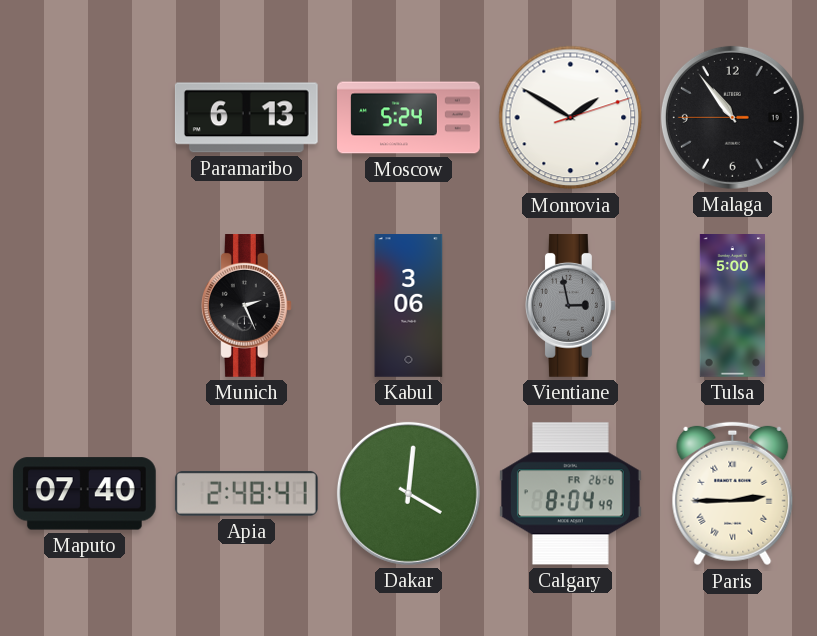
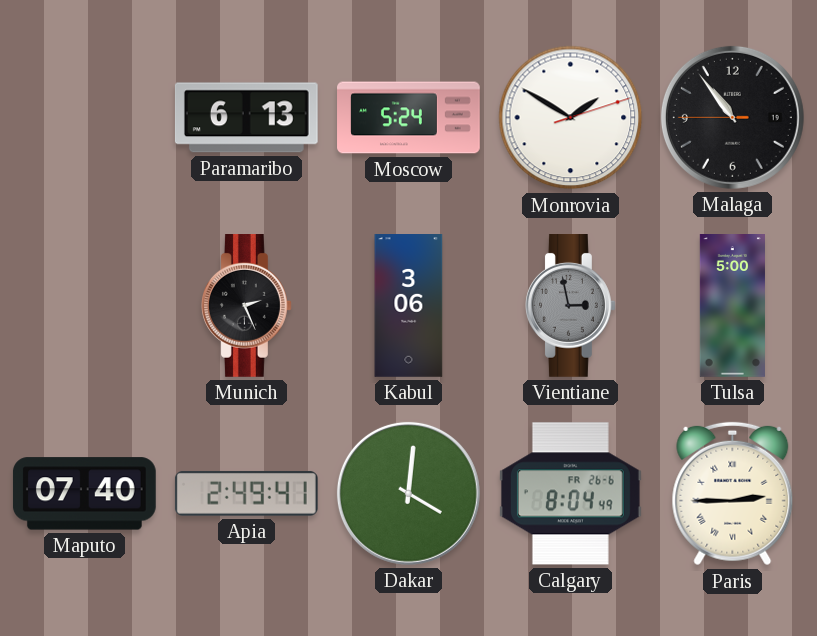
Apia: 2:48 -> 2:49 (246, 494)
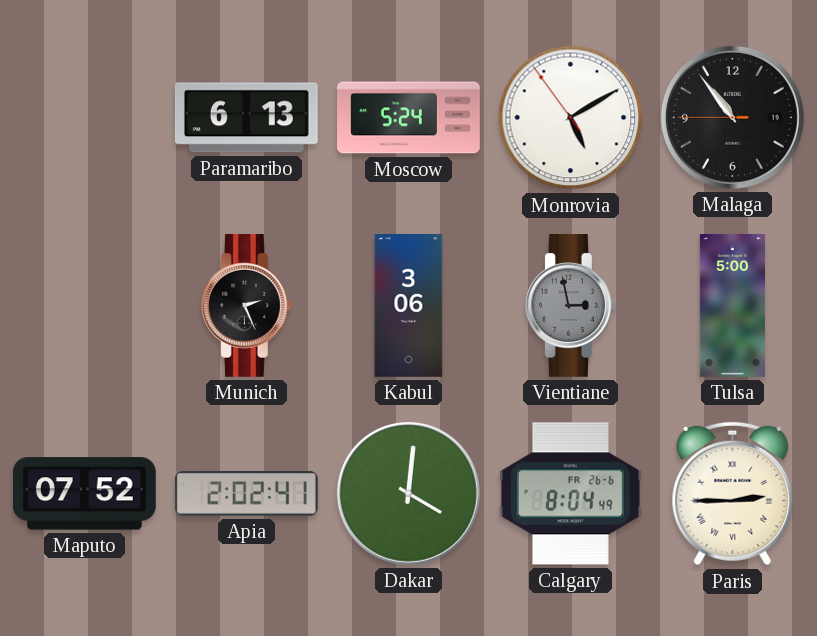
Monrovia: 1:50 -> 5:09 (571, 118)
Maputo: 07:40 -> 07:52 (84, 494)
Apia: 2:49 -> 2:02 (246, 494)
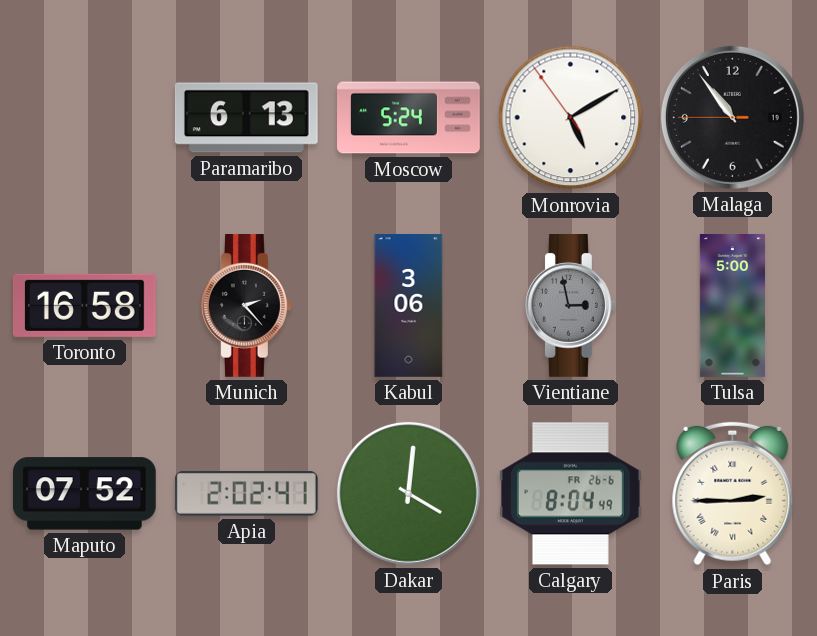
Toronto: none -> 16:58 (85, 305)
Munich: 2:26 -> 2:23 (247, 306)
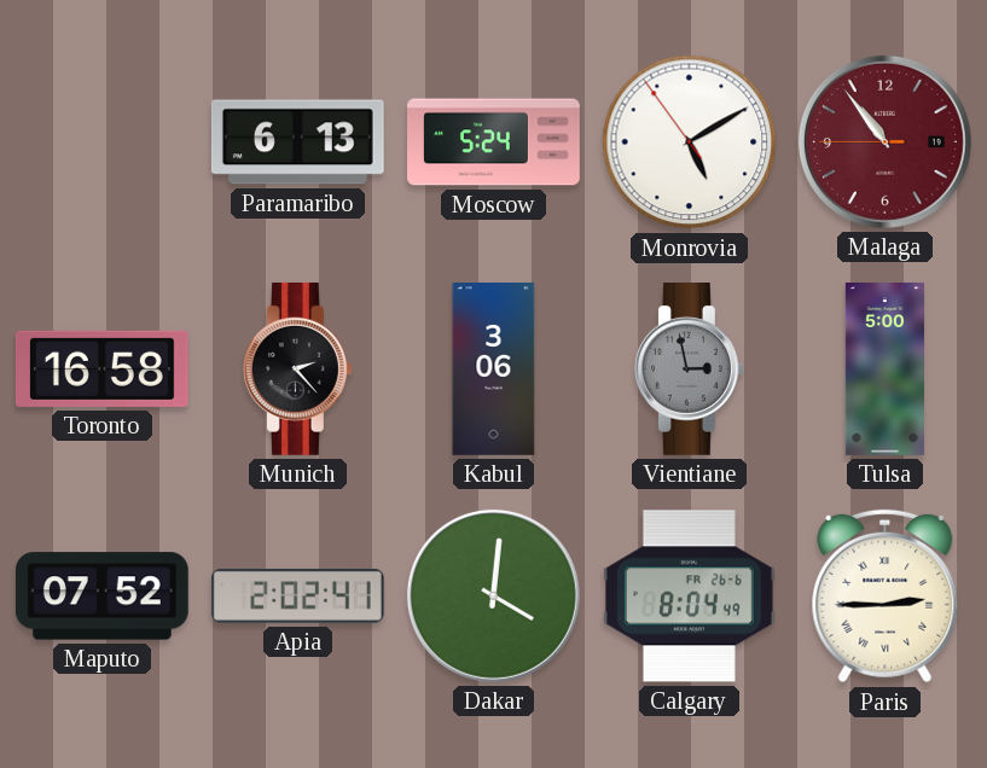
Malaga dial: black -> burgundy (884, 141)
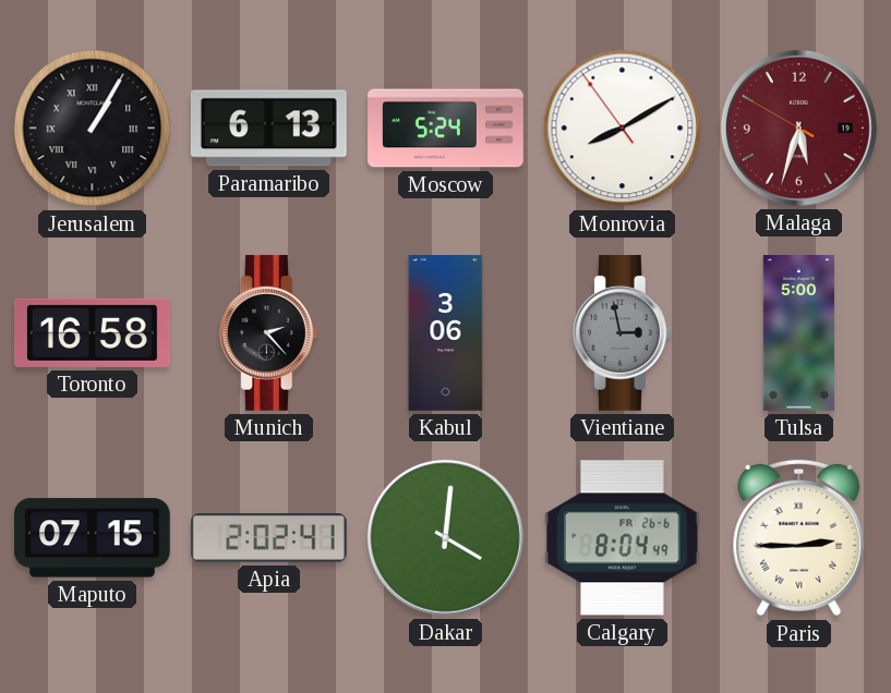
Jerusalem: none -> 1:05 (93, 129)
Monrovia: 5:09 -> 8:09 (623, 129)
Malaga: 10:53 -> 5:32 (798, 127)
Maputo: 07:52 -> 07:15 (92, 538)
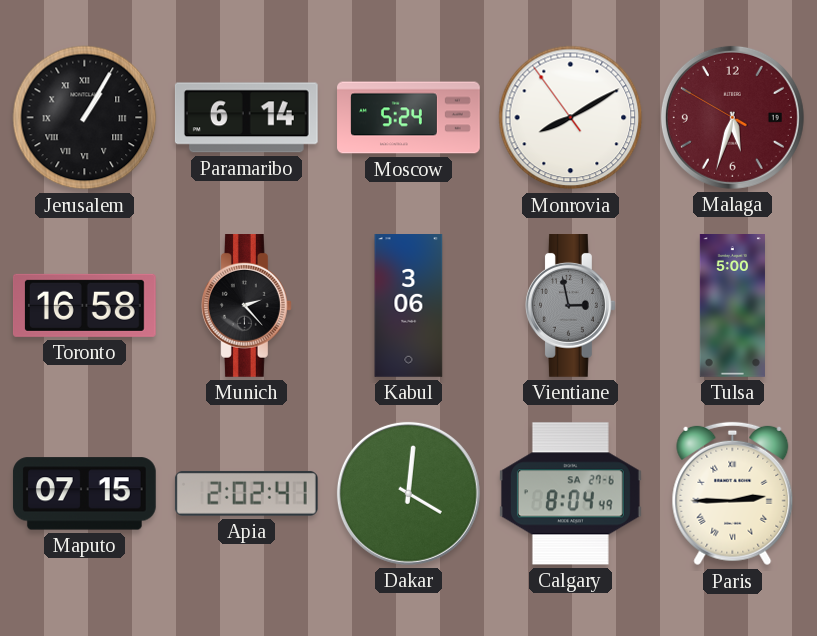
Paramaribo: 6:13 -> 6:14 (246, 118)
Calgary date: FR 26-6 -> SA 27-6 (570, 494)
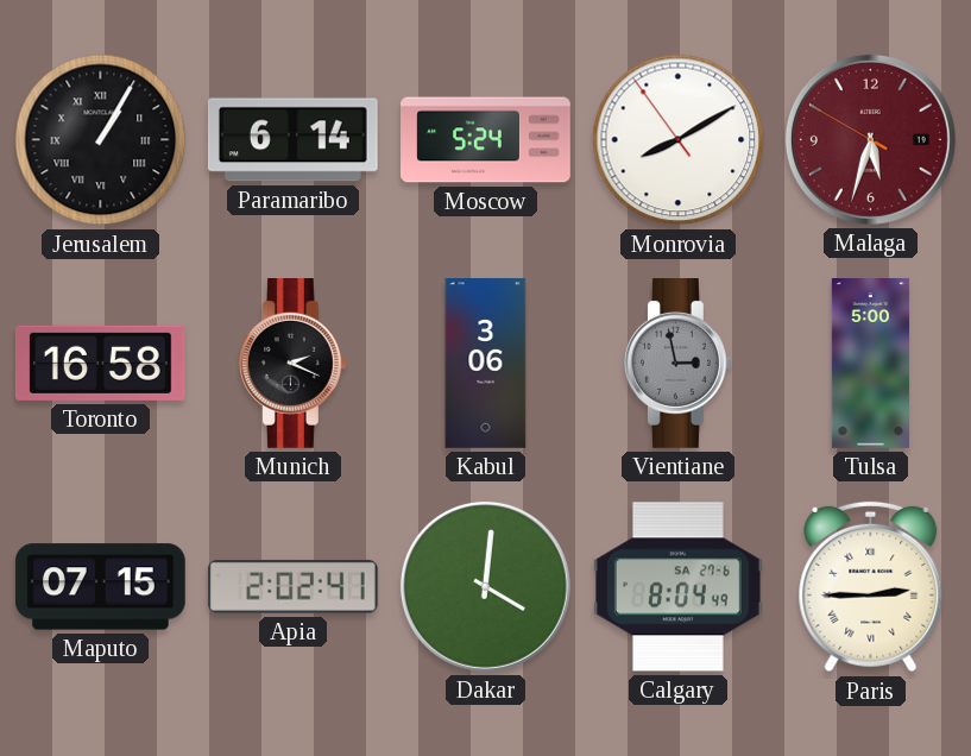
Munich: 2:23 -> 2:19 (294, 364)
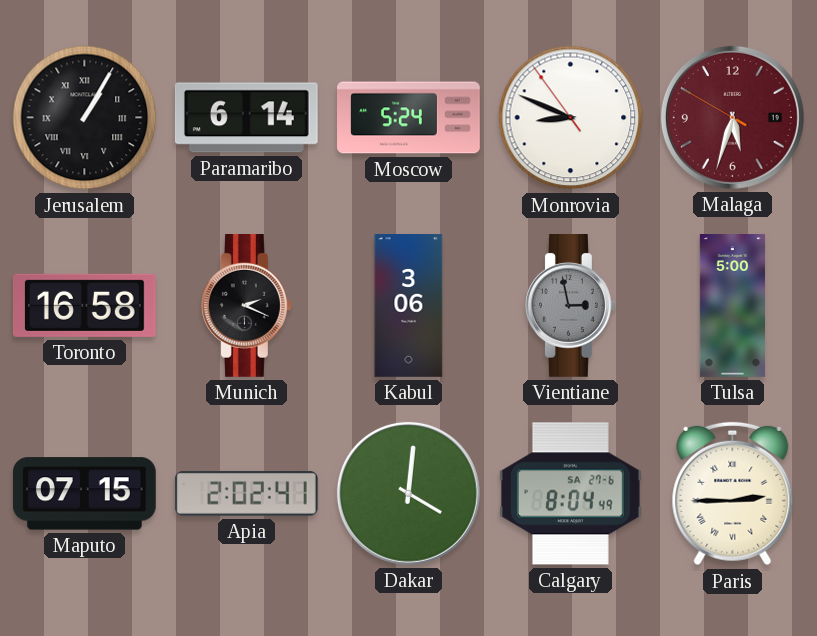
Monrovia: 8:09 -> 8:48 (571, 118)
